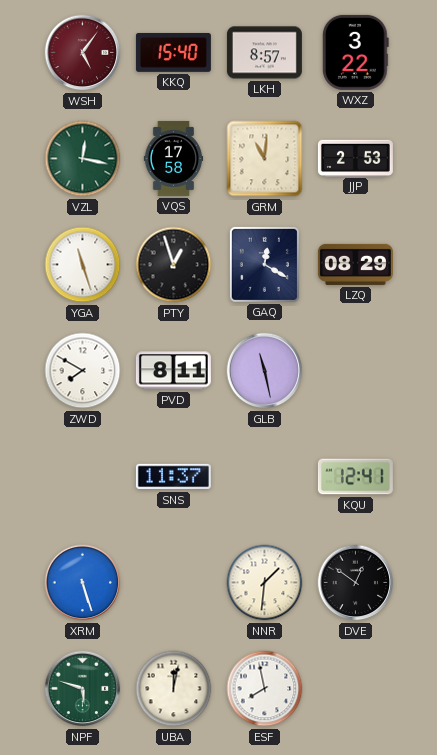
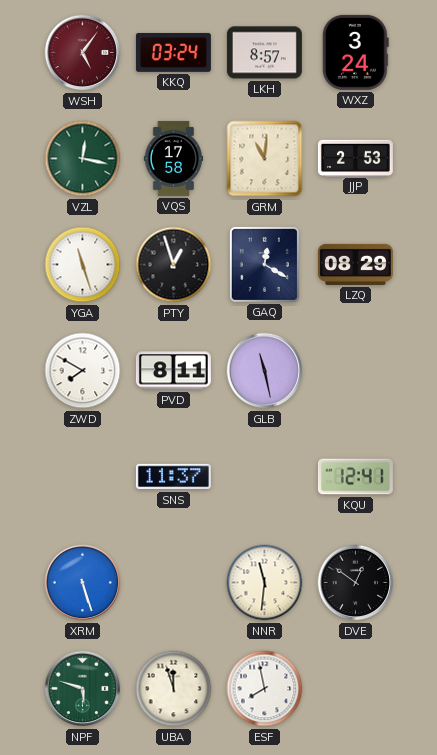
KKQ: 15:40 -> 03:24 (173, 52)
WXZ: 3:22 -> 3:24 (355, 52)
NNR: 1:31 -> 11:31 (265, 583)
UBA: 12:02 -> 11:57 (174, 689)
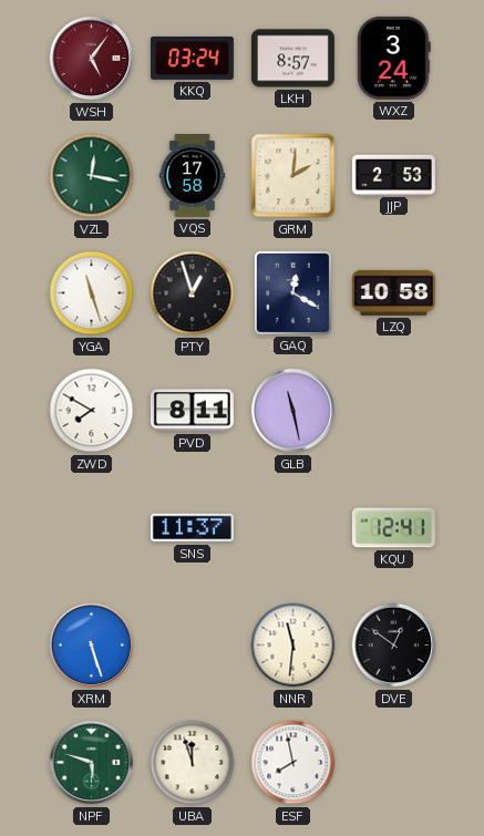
GRM: 11:01 -> 2:01 (294, 176)
LZQ: 08:29 -> 10:58 (393, 292)
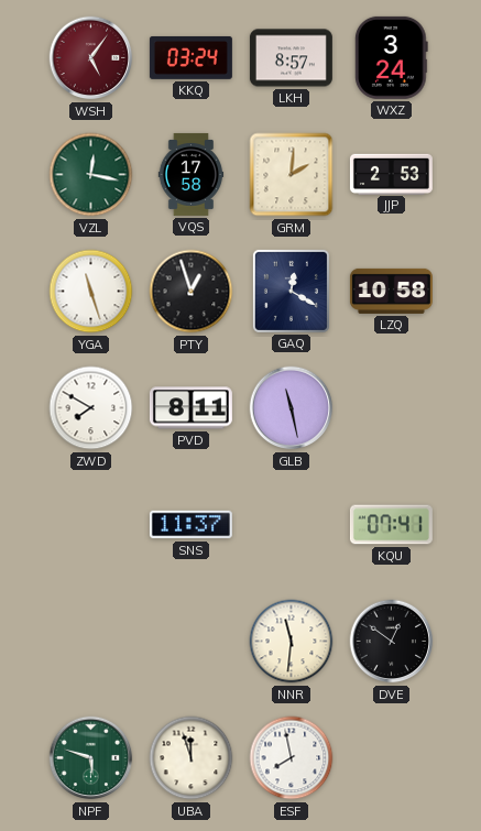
KQU: 12:41 -> 07:41 (391, 525)
XRM: 5:27 -> none (92, 646)
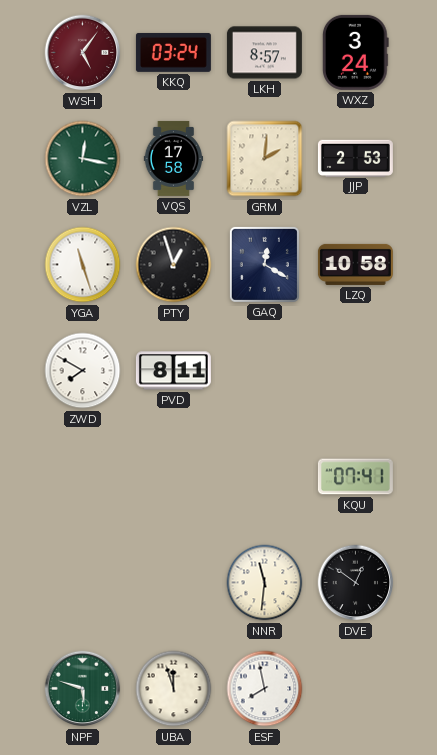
GLB: 11:28 -> none (292, 408)
SNS: 11:37 -> none (190, 525)
